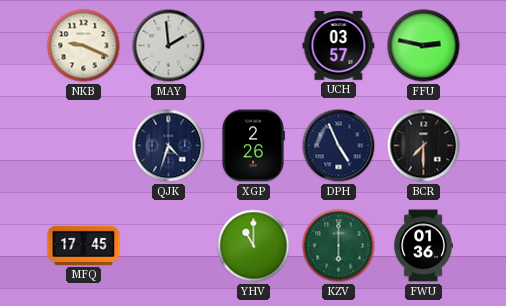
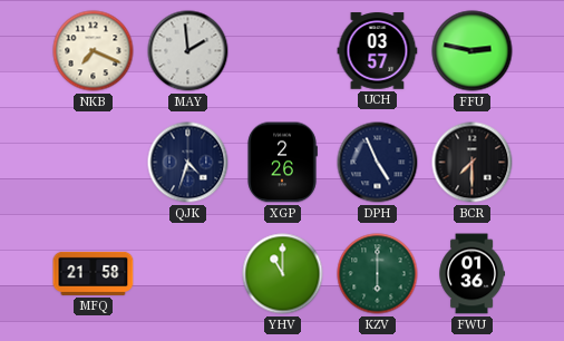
NKB: 9:19 -> 7:19 (94, 51)
MFQ: 17:45 -> 21:58 (94, 273)
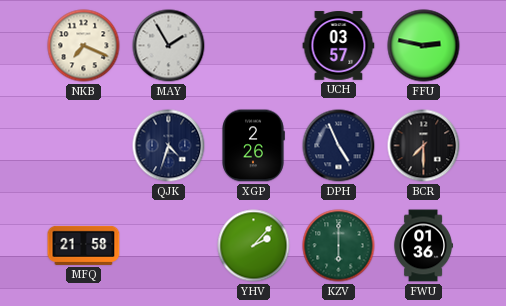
MAY: 1:59 -> 1:55 (169, 46)
YHV: 11:00 -> 2:07 (254, 246)
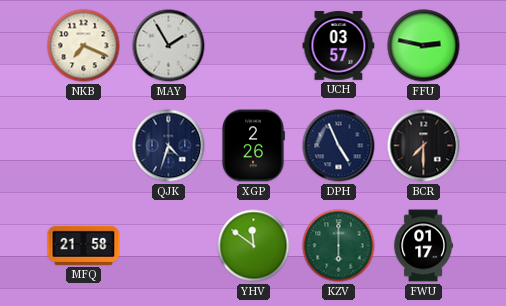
YHV: 2:07 -> 11:51 (254, 246)
FWU: 01:36 -> 01:17 (423, 246)
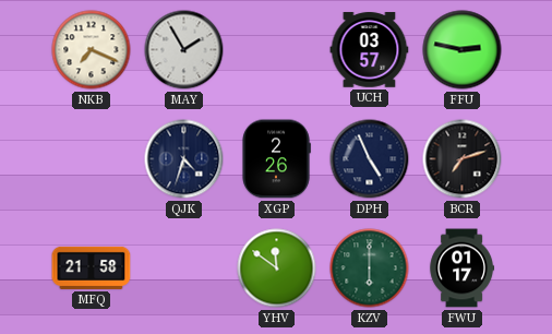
BCR: 7:30 -> 7:12 (463, 159)
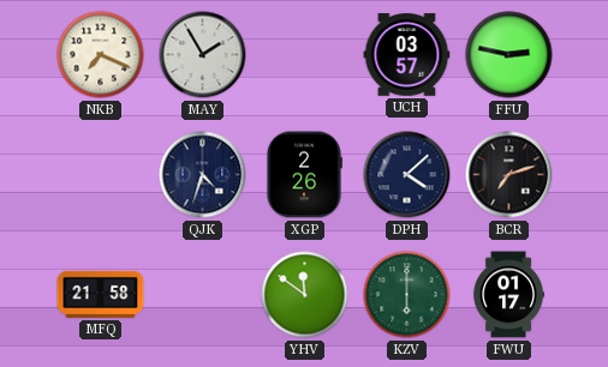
DPH: 4:56 -> 4:08 (407, 175)
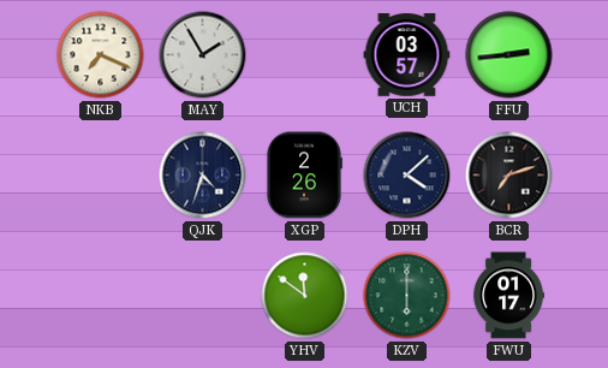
FFU: 2:47 -> 2:44 (509, 55)
MFQ: 21:58 -> none (101, 294)
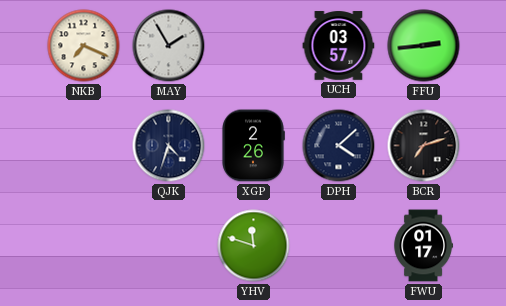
YHV: 11:51 -> 11:48 (254, 246)
KZV: 6:00 -> none (407, 296)
